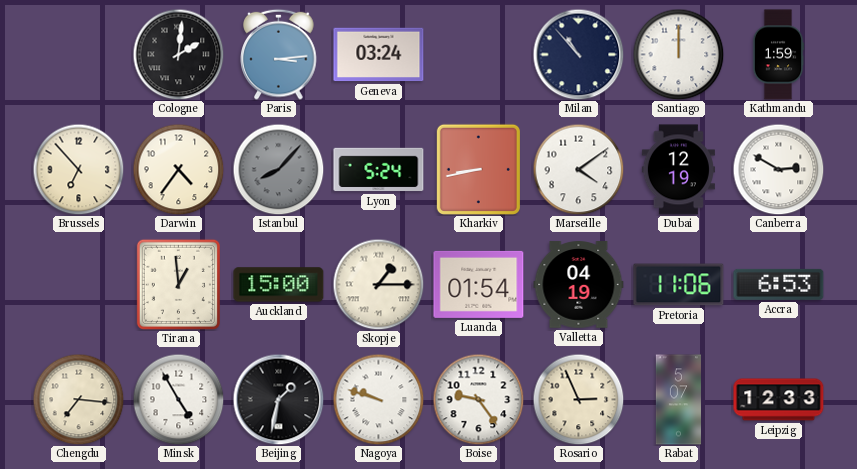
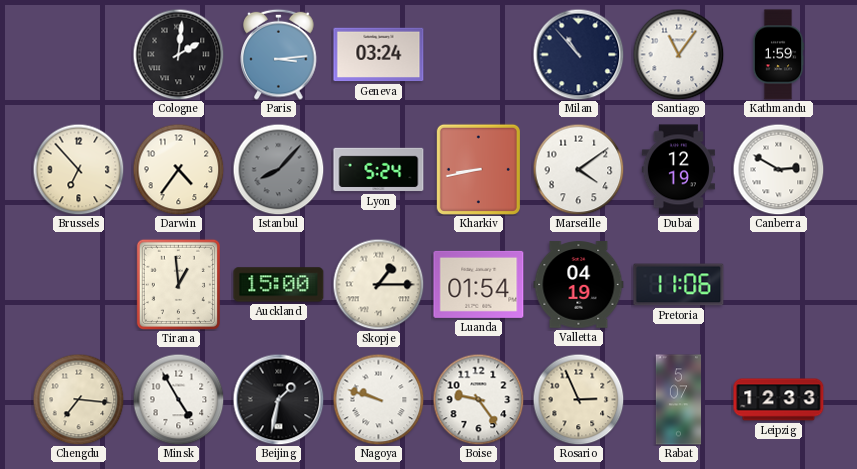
Santiago: 12:00 -> 11:06 (678, 54)
Accra: 6:53 -> none (779, 284)
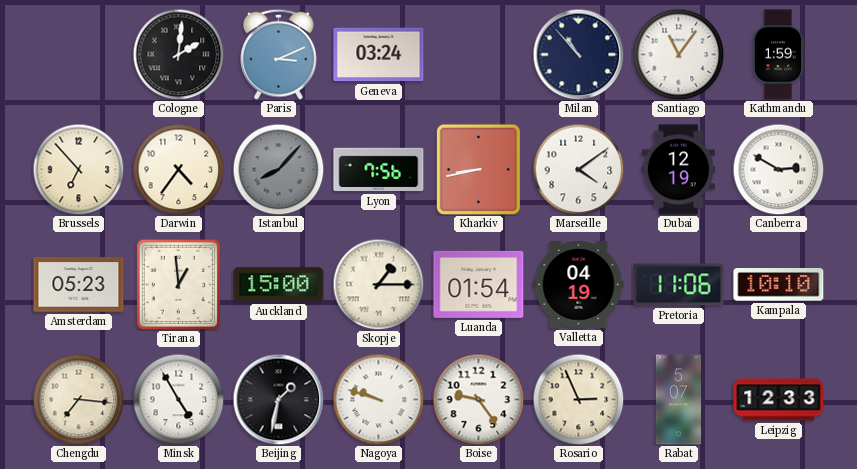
Paris: 3:14 -> 3:11 (279, 54)
Lyon: 5:24 -> 7:56 (379, 170)
Amsterdam: none -> 05:23 (79, 285)
Kampala: none -> 10:10 (779, 285)
